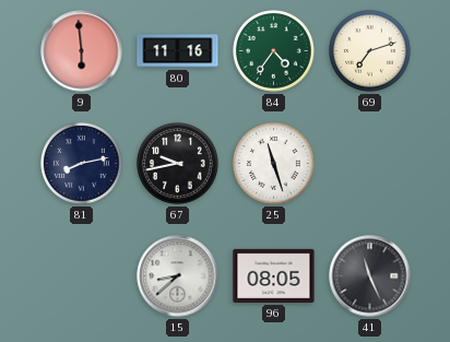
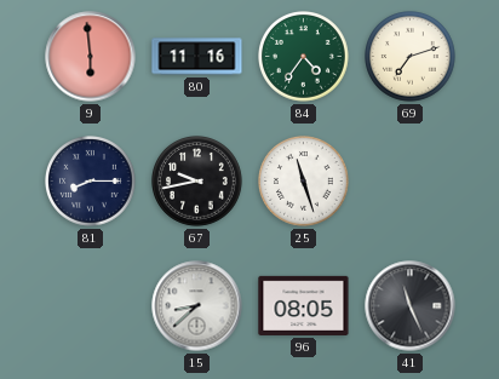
81: 8:13 -> 8:15 (91, 182)
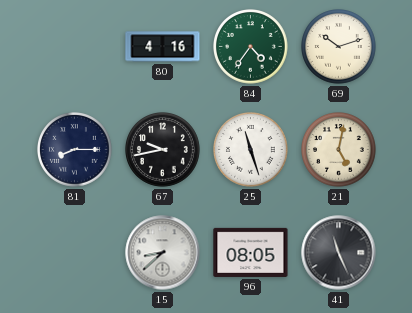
9: 5:59 -> none (91, 57)
80: 11:16 -> 4:16 (163, 47)
69: 7:12 -> 10:12 (339, 47)
21: none -> 5:02 (339, 150)
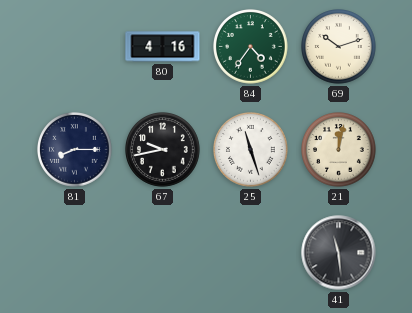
21: 5:02 -> 12:02 (339, 150)
15: 8:38 -> none (163, 253)
96: 08:05 -> none (251, 252)
41: 11:26 -> 11:29 (339, 253)
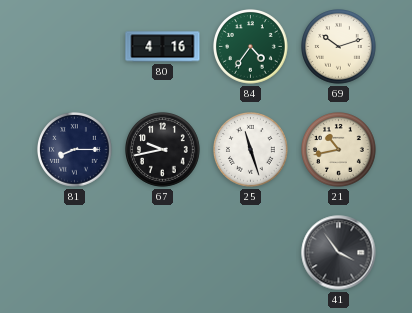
21: 12:02 -> 10:43 (339, 150)
41: 11:29 -> 3:54 (339, 253)
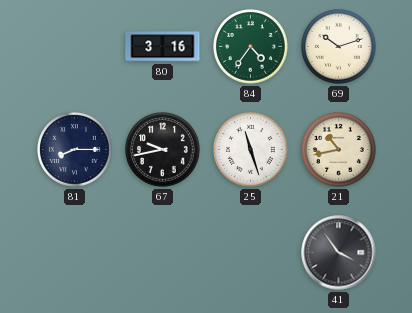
80: 4:16 -> 3:16 (163, 47)
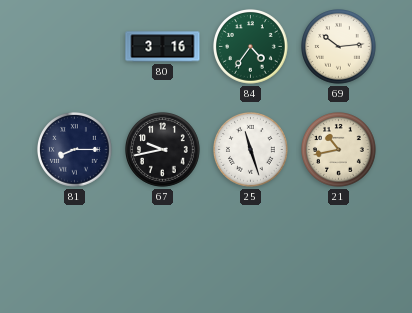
69: 10:12 -> 10:14 (339, 47)
41: 3:54 -> none (339, 253)
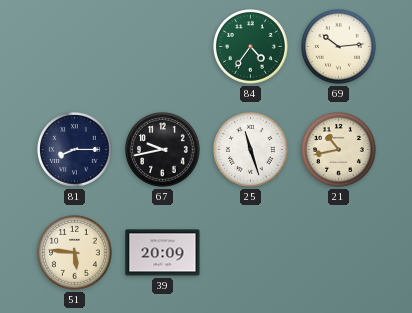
80: 3:16 -> none (163, 47)
51: none -> 5:46 (75, 253)
39: none -> 20:09 (163, 253)
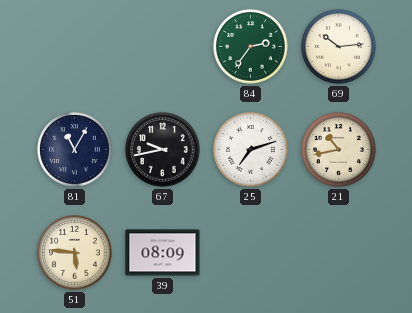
84: 4:36 -> 2:36 (251, 47)
81: 8:15 -> 11:05 (75, 150)
25: 11:27 -> 7:12 (251, 150)
39: 20:09 -> 08:09 (163, 253)
